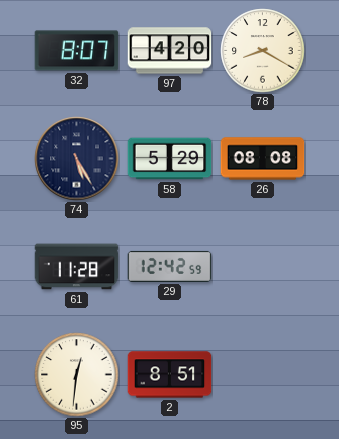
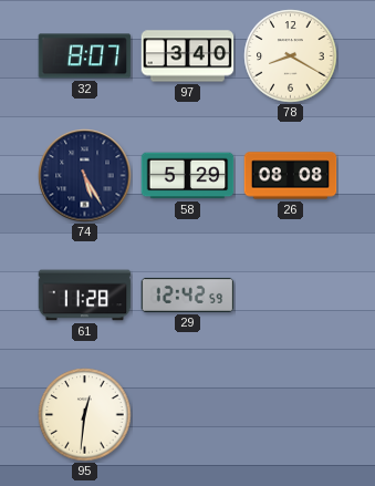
97: 4:20 -> 3:40 (188, 56)
2: 8:51 -> none (170, 375)
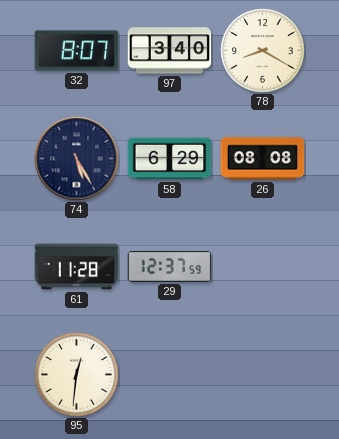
58: 5:29 -> 6:29 (170, 159)
29: 12:42 -> 12:37 (170, 266)
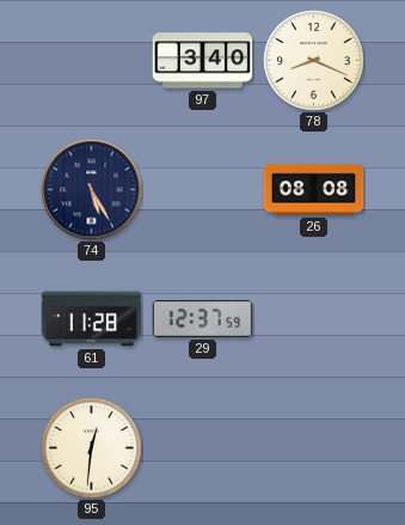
32: 8:07 -> none (77, 51)
78: 8:20 -> 8:19 (314, 61)
58: 6:29 -> none (170, 159)
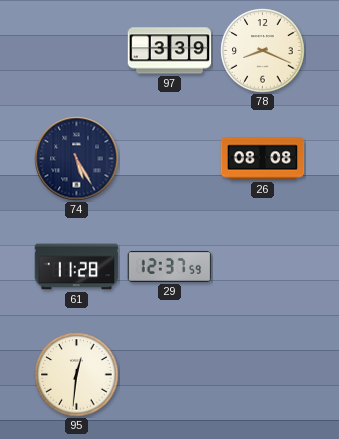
97: 3:40 -> 3:39 (170, 51)
